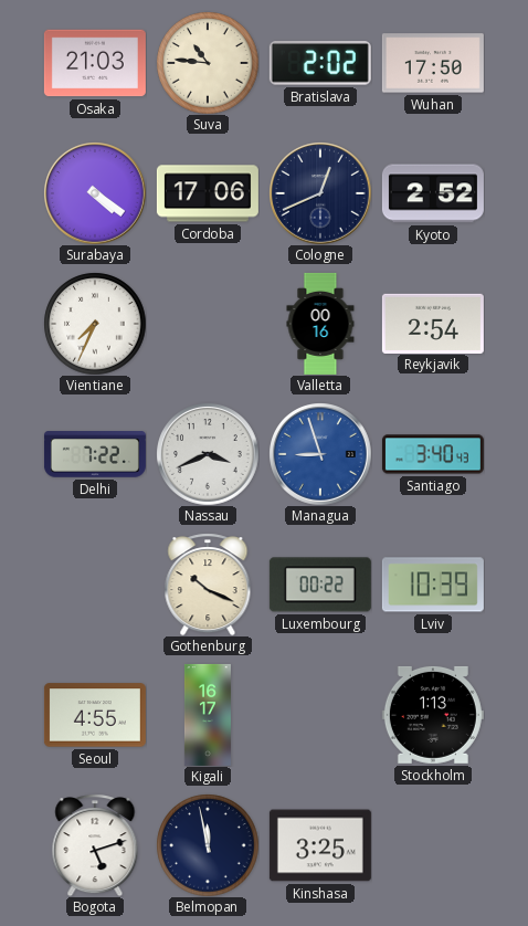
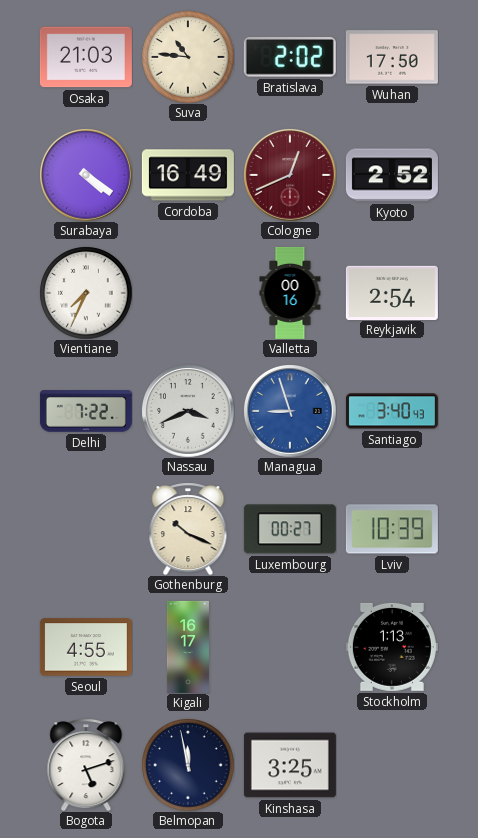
Cordoba: 17:06 -> 16:49 (188, 175)
Cologne dial: navy -> burgundy (290, 175)
Luxembourg: 00:22 -> 00:27 (290, 529)
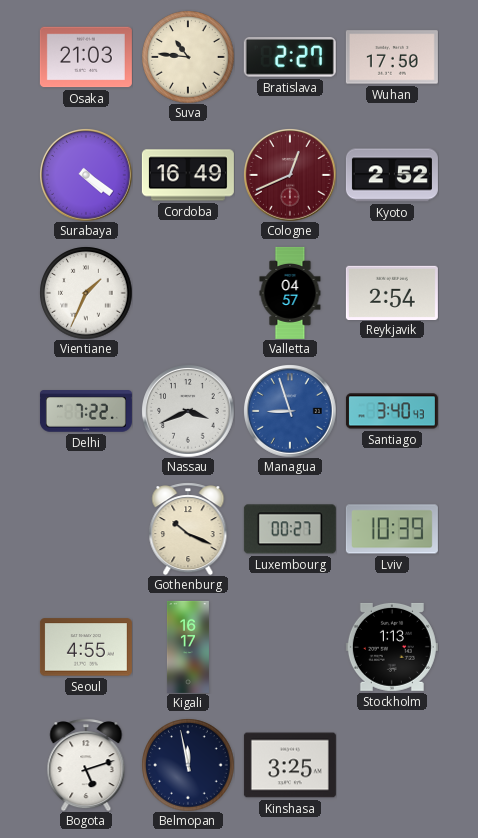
Bratislava: 2:02 -> 2:27 (290, 58)
Vientiane: 7:34 -> 1:34 (86, 293)
Valletta: 00:16 -> 04:57 (290, 293)
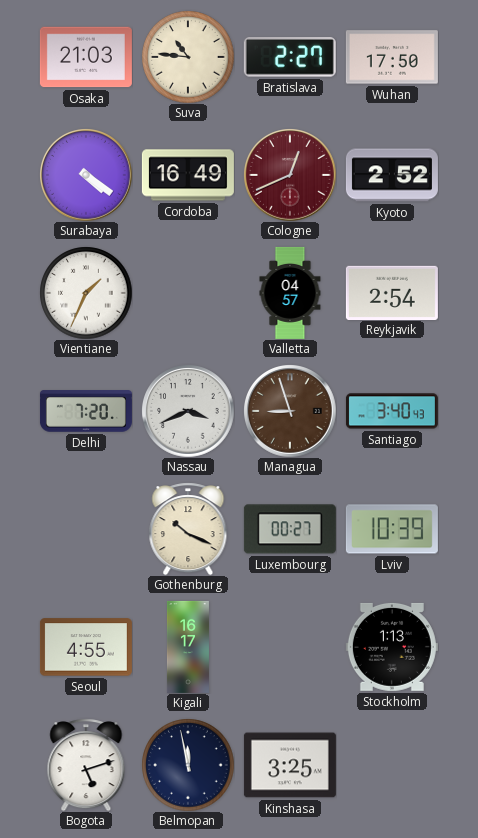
Delhi: 7:22 -> 7:20 (86, 411)
Managua dial: blue -> brown (290, 411)
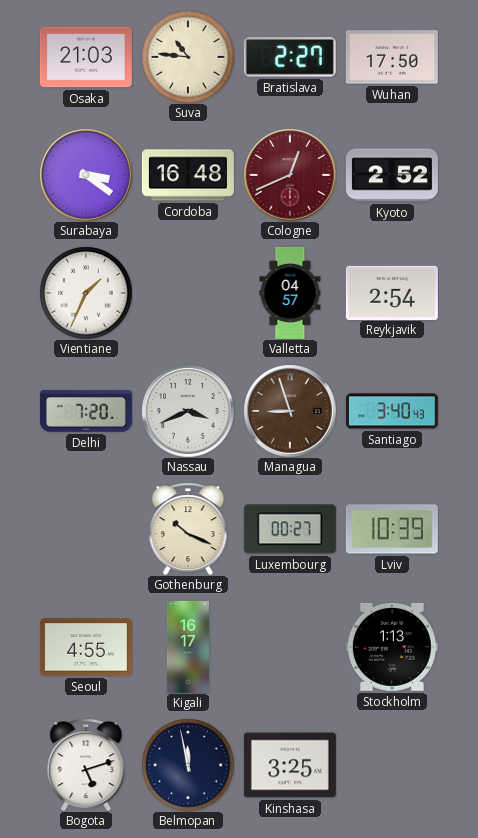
Surabaya: 4:21 -> 3:21 (86, 175)
Cordoba: 16:49 -> 16:48 (188, 175)
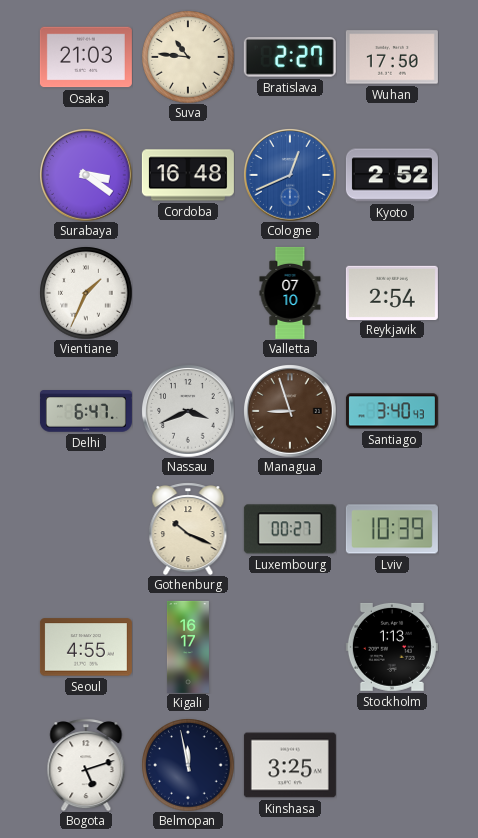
Cologne dial: burgundy -> blue (290, 175)
Valletta: 04:57 -> 07:10 (290, 293)
Delhi: 7:20 -> 6:47 (86, 411)
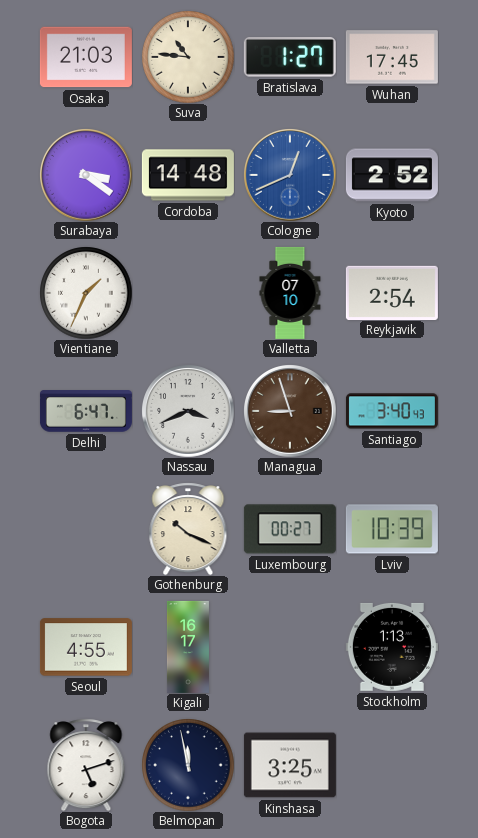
Bratislava: 2:27 -> 1:27 (290, 58)
Wuhan: 17:50 -> 17:45 (392, 57)
Cordoba: 16:48 -> 14:48 (188, 175)
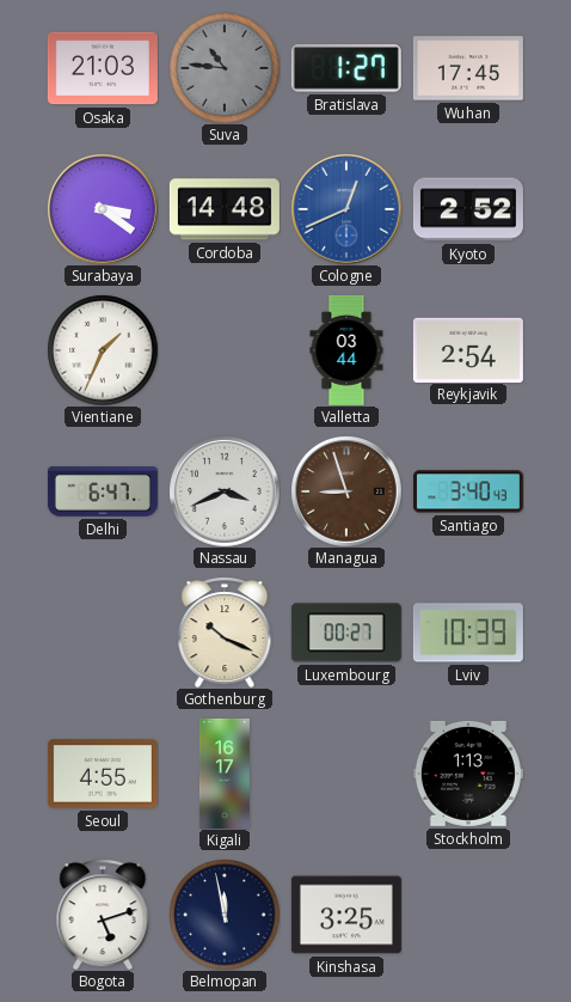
Suva dial: cream -> grey (225, 68)
Valletta: 07:10 -> 03:44 (346, 350)
